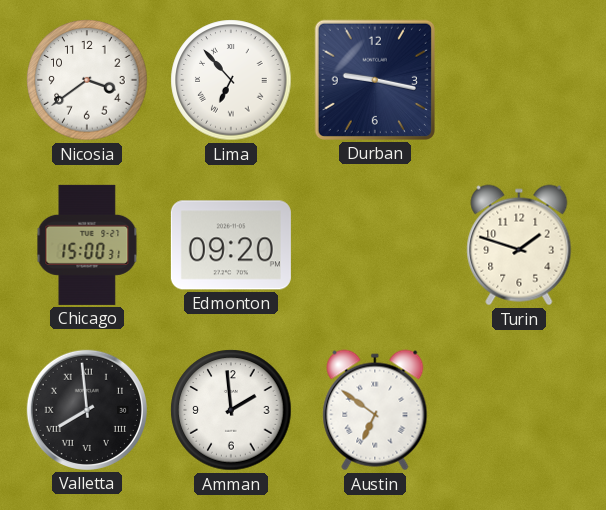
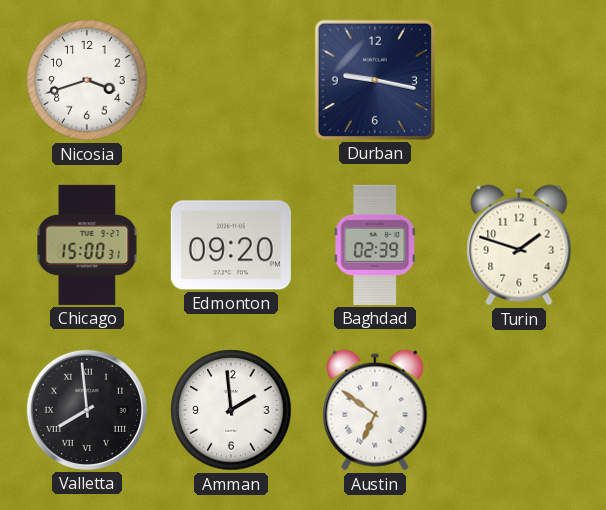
Nicosia: 3:39 -> 3:42 (87, 80)
Lima: 6:53 -> none (231, 80)
Baghdad: none -> 02:39 (375, 245)
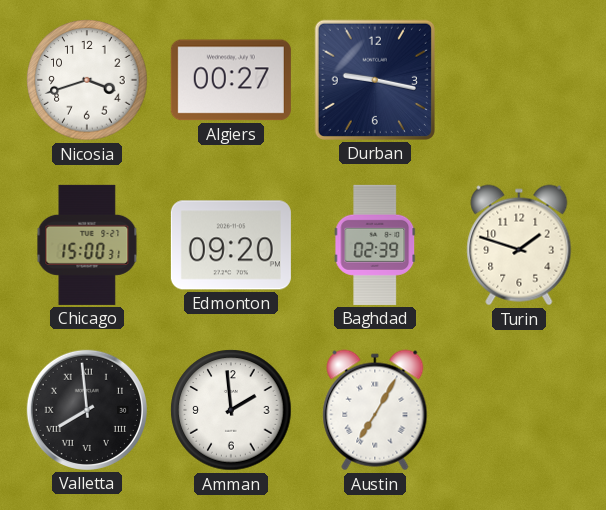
Algiers: none -> 00:27 (231, 80)
Austin: 6:51 -> 7:05 (375, 410)
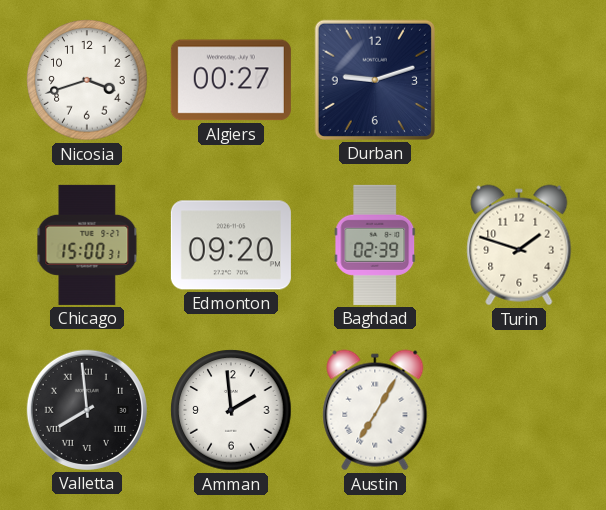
Durban: 9:17 -> 9:12 (375, 80)
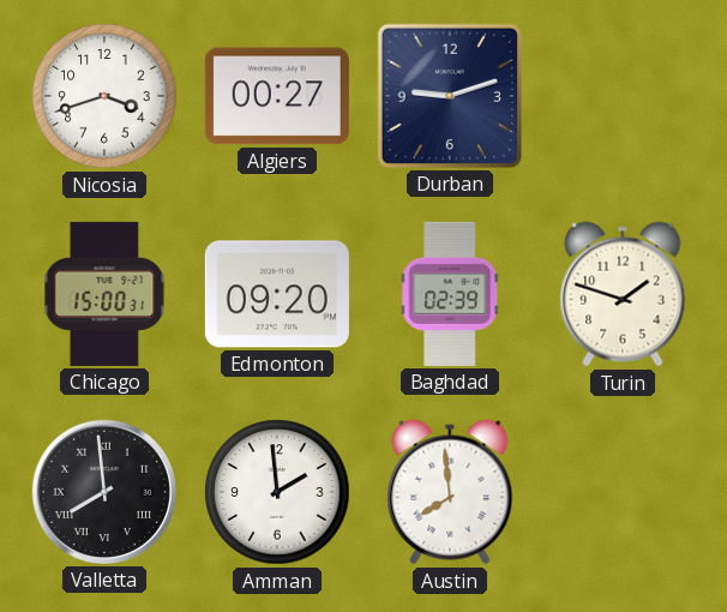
Austin: 7:05 -> 7:59 (450, 492)
